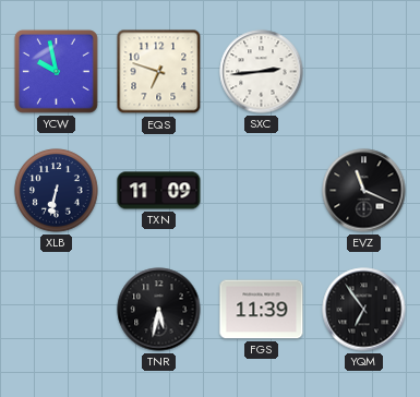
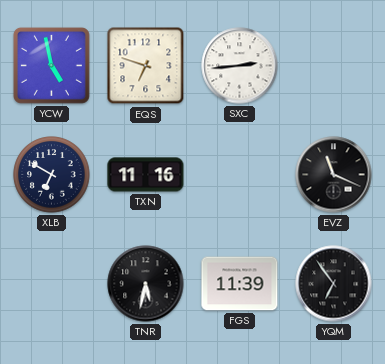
YCW: 9:58 -> 4:58 (51, 65)
XLB: 6:32 -> 6:50 (52, 175)
TXN: 11:09 -> 11:16 (146, 175)
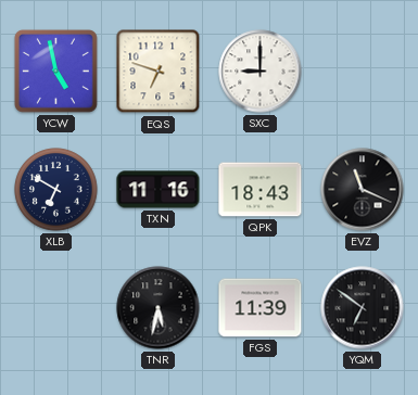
SXC: 2:44 -> 9:00 (261, 72)
QPK: none -> 18:43 (261, 190)
YQM: 6:54 -> 6:51 (363, 308)
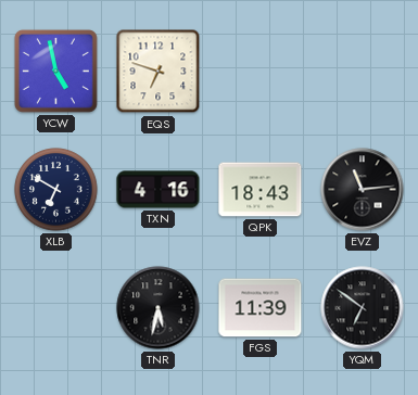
SXC: 9:00 -> none (261, 72)
TXN: 11:16 -> 4:16 (159, 190)
EVZ: 11:19 -> 11:14 (363, 190)
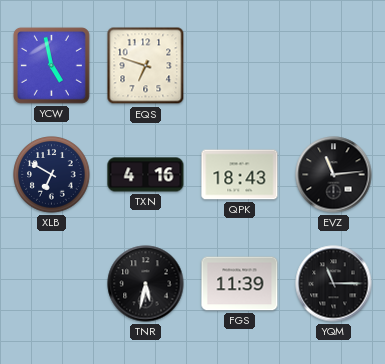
YQM: 6:51 -> 11:15 (334, 284)
